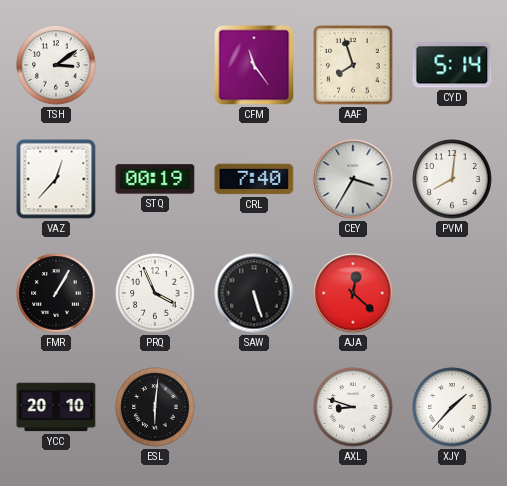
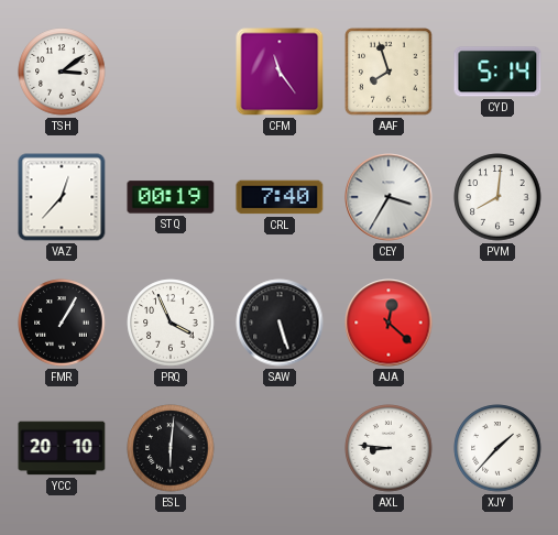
AXL: 8:48 -> 8:46 (389, 448)
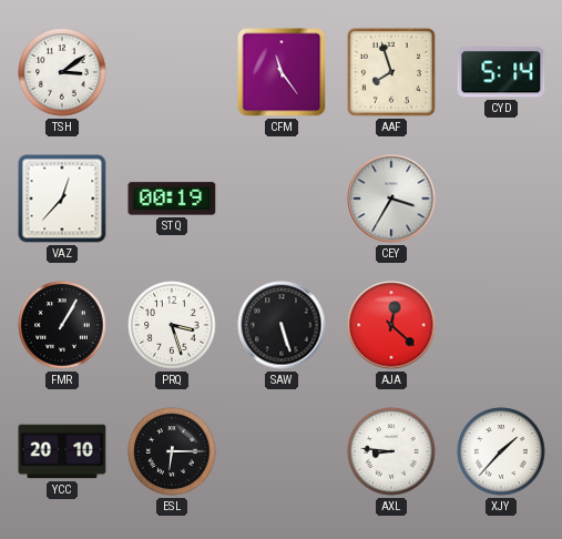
CRL: 7:40 -> none (280, 197)
PVM: 8:01 -> none (497, 197)
PRQ: 3:56 -> 3:27 (172, 325)
ESL: 6:01 -> 6:15 (172, 451)
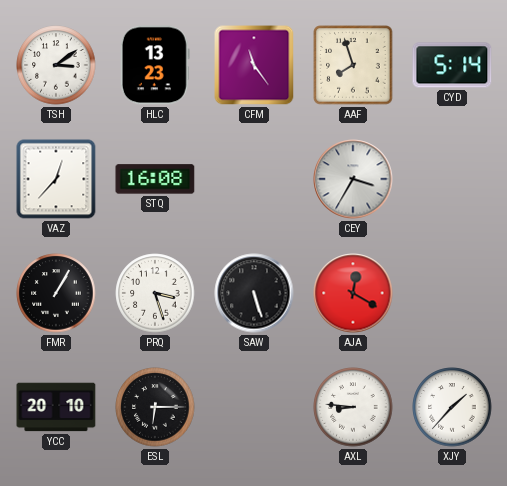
HLC: none -> 13:23 (155, 65)
STQ: 00:19 -> 16:08 (155, 179)
AJA: 12:22 -> 12:20 (353, 293)
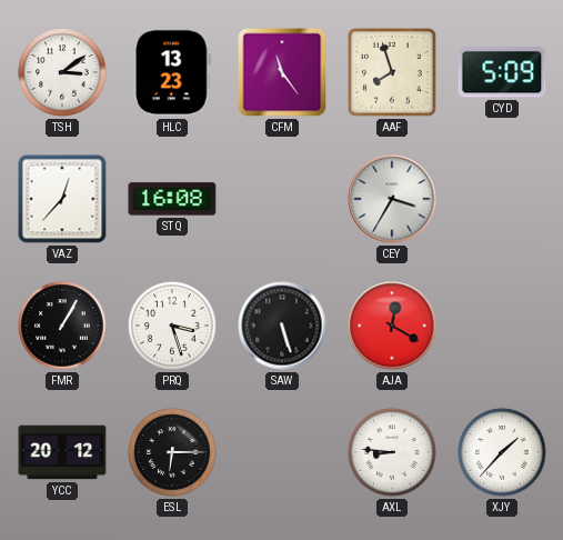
CYD: 5:14 -> 5:09 (502, 72)
YCC: 20:10 -> 20:12 (62, 452)
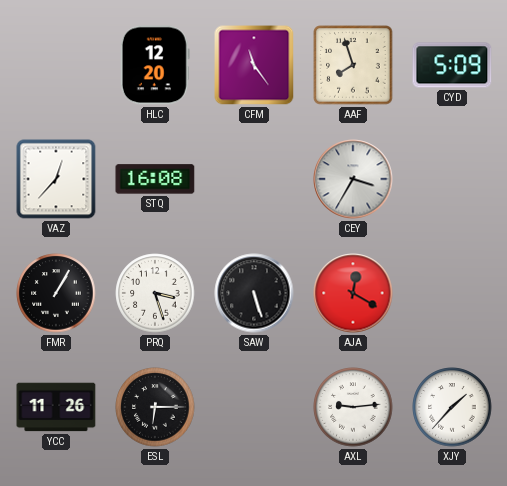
TSH: 3:09 -> none (62, 72)
HLC: 13:23 -> 12:20 (155, 65)
YCC: 20:12 -> 11:26 (56, 407)
AXL: 8:46 -> 9:14 (353, 407)
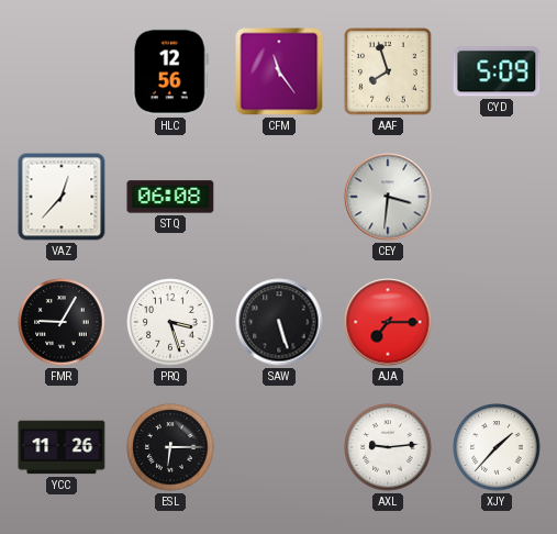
HLC: 12:20 -> 12:56 (170, 71)
STQ: 16:08 -> 06:08 (170, 197)
CEY: 3:35 -> 3:31 (388, 197)
FMR: 1:05 -> 9:05 (62, 322)
AJA: 12:20 -> 7:15 (388, 322)
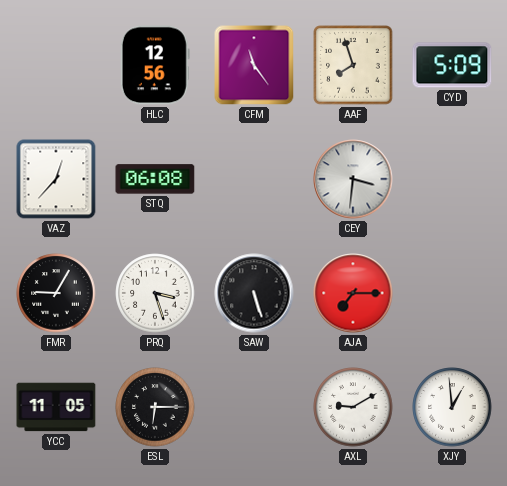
YCC: 11:26 -> 11:05 (56, 407)
AXL: 9:14 -> 9:10 (353, 407)
XJY: 1:37 -> 12:59 (452, 407)
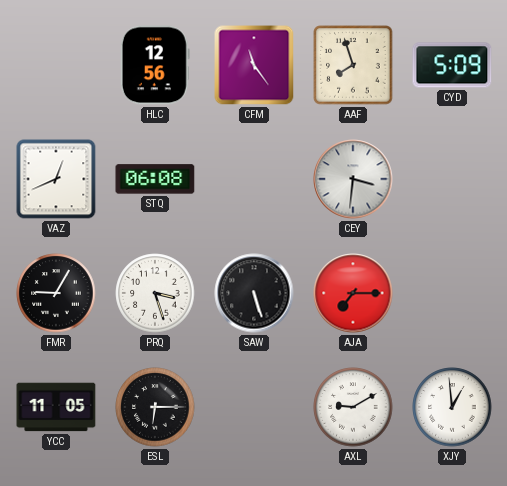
VAZ: 12:37 -> 12:41 (56, 179)
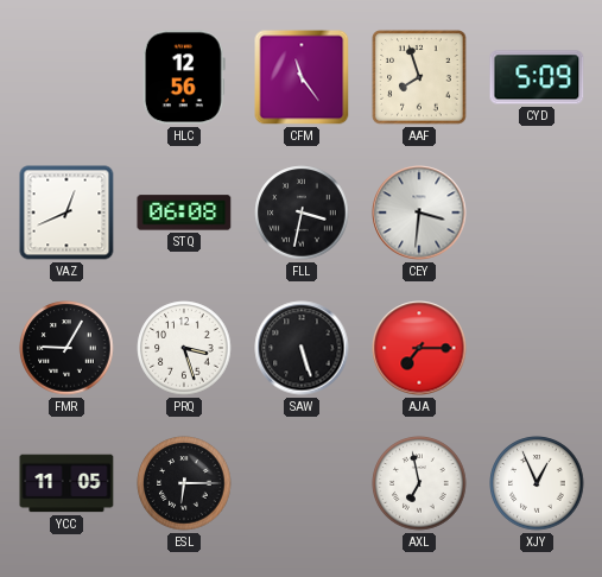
FLL: none -> 3:32 (302, 213)
AXL: 9:10 -> 6:58 (419, 483)
XJY: 12:59 -> 12:56 (537, 483)
